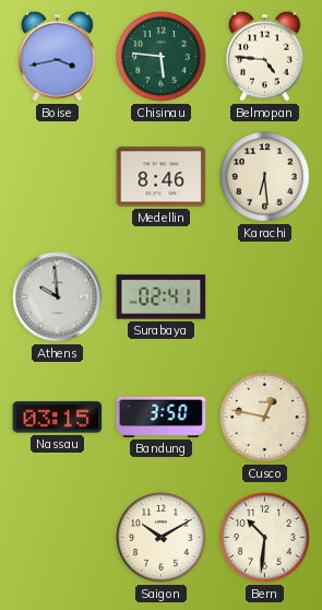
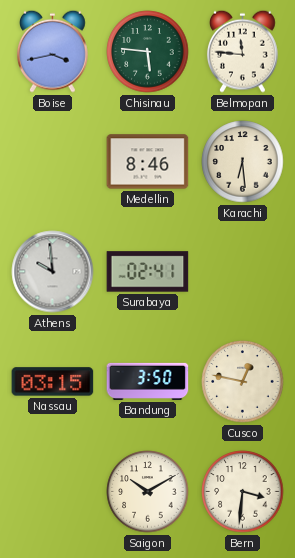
Belmopan: 4:46 -> 11:46 (242, 51)
Bern: 10:31 -> 3:31 (243, 492)
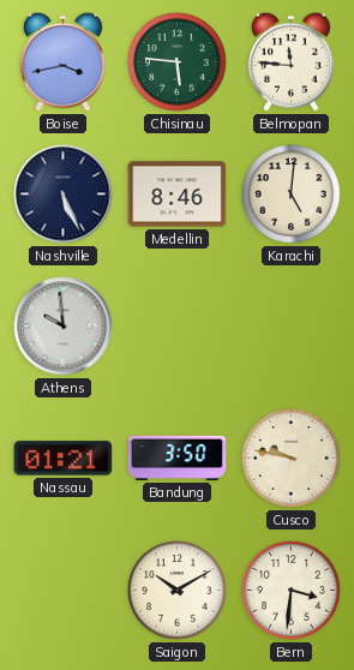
Nashville: none -> 5:26 (64, 195)
Karachi: 6:29 -> 5:01 (292, 195)
Surabaya: 02:41 -> none (148, 272)
Nassau: 03:15 -> 01:21 (64, 459)
Cusco: 12:47 -> 9:47 (292, 459)
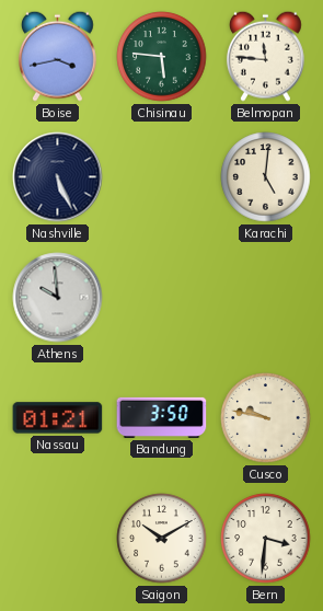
Medellin: 8:46 -> none (178, 195)
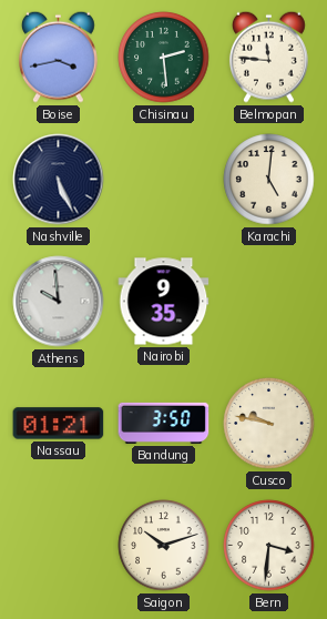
Chisinau: 5:46 -> 2:29 (164, 58)
Nairobi: none -> 9:35 (164, 302)
Saigon: 10:10 -> 10:12 (164, 546)
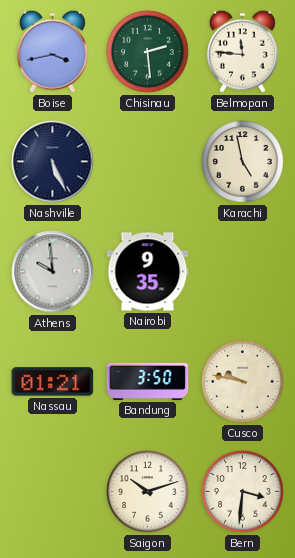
Karachi: 5:01 -> 4:58 (243, 162)
